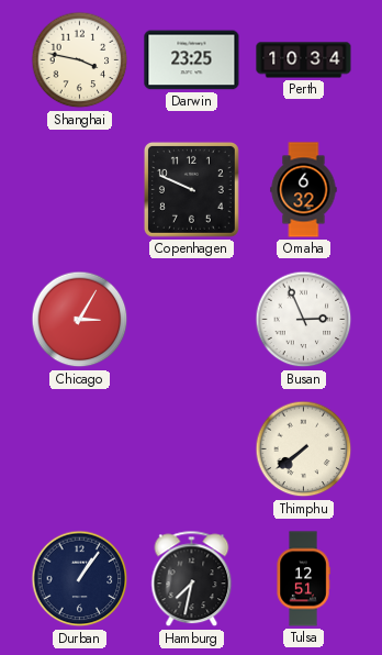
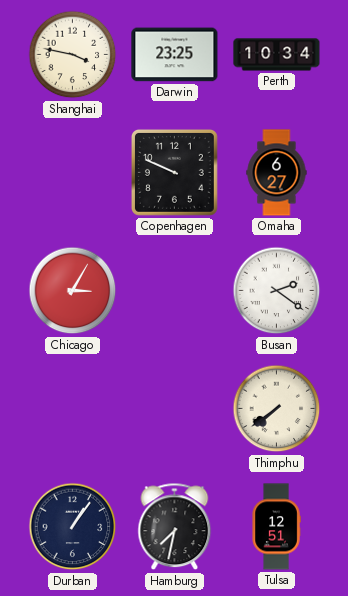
Omaha: 6:32 -> 6:27 (277, 173)
Busan: 2:56 -> 2:21 (277, 291)
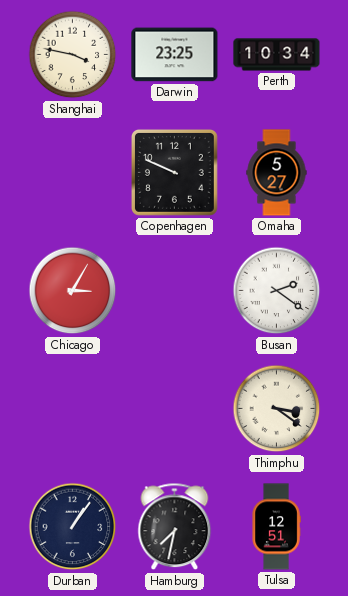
Omaha: 6:27 -> 5:27 (277, 173)
Thimphu: 7:39 -> 3:21 (277, 409)
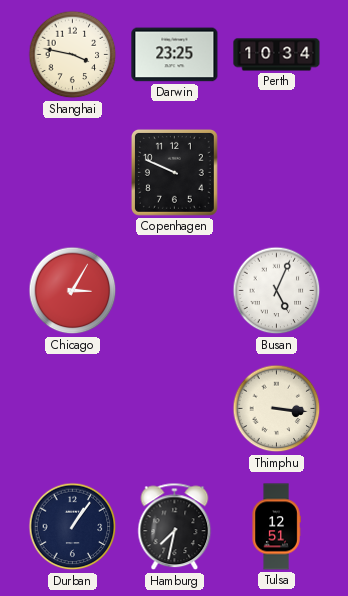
Omaha: 5:27 -> none (277, 173)
Busan: 2:21 -> 5:04 (277, 291)
Thimphu: 3:21 -> 3:16 (277, 409)
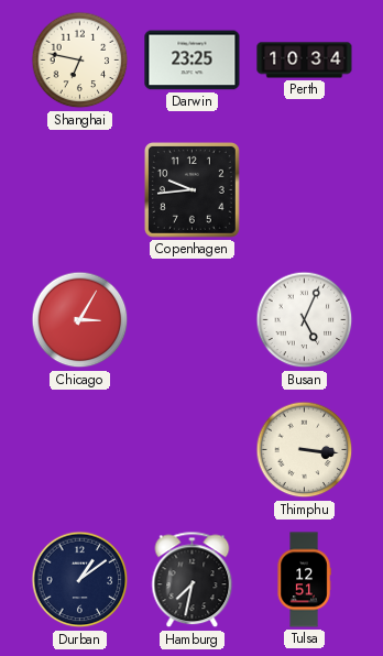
Shanghai: 3:47 -> 6:47 (80, 61)
Copenhagen: 9:49 -> 9:44 (191, 189)
Durban: 1:06 -> 1:09 (80, 580)
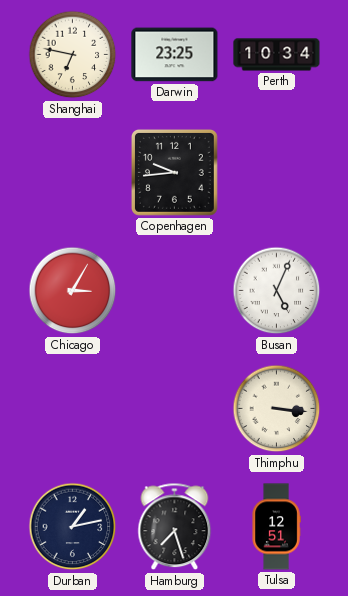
Durban: 1:09 -> 1:13 (73, 527)
Hamburg: 7:32 -> 7:27 (175, 527)
